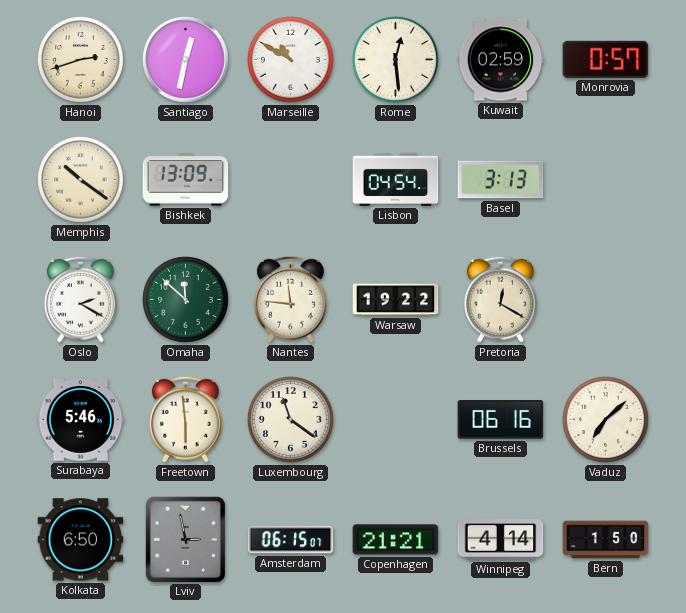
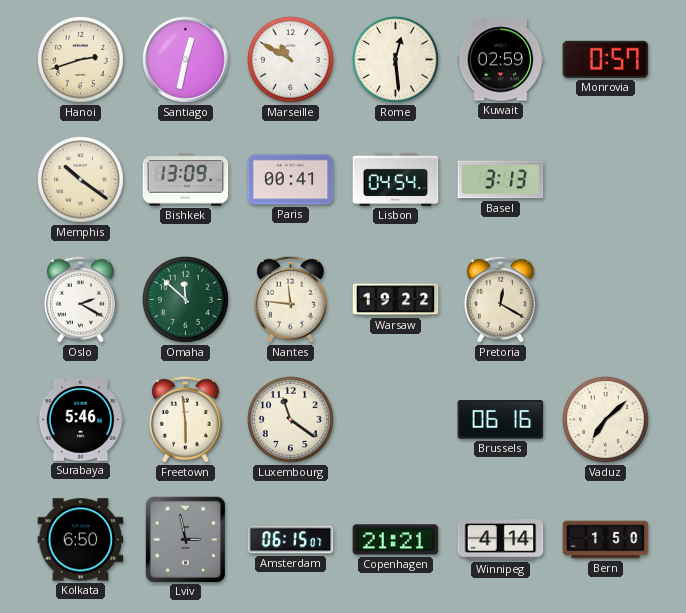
Paris: none -> 00:41 (291, 180)
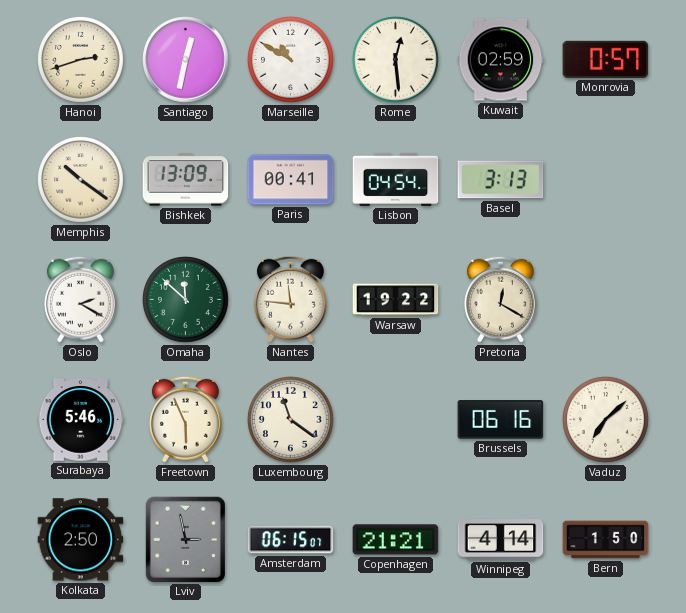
Freetown: 5:59 -> 5:56 (185, 419)
Kolkata: 6:50 -> 2:50 (81, 540)
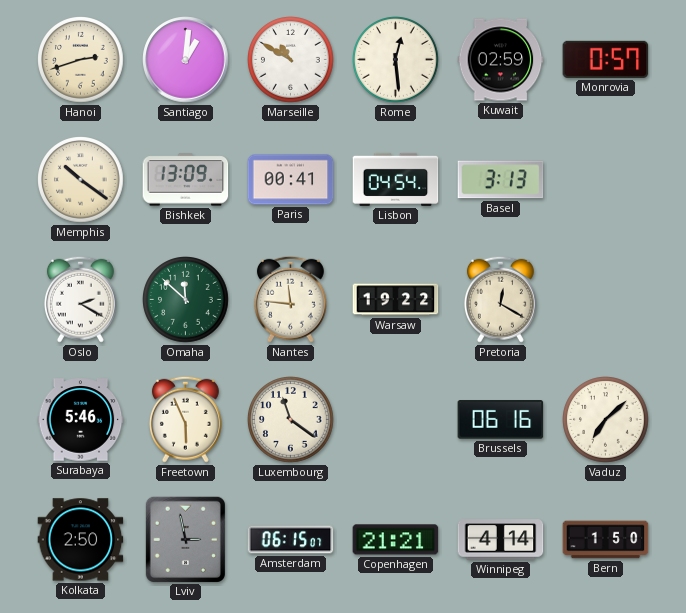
Santiago: 12:32 -> 1:01 (186, 60)
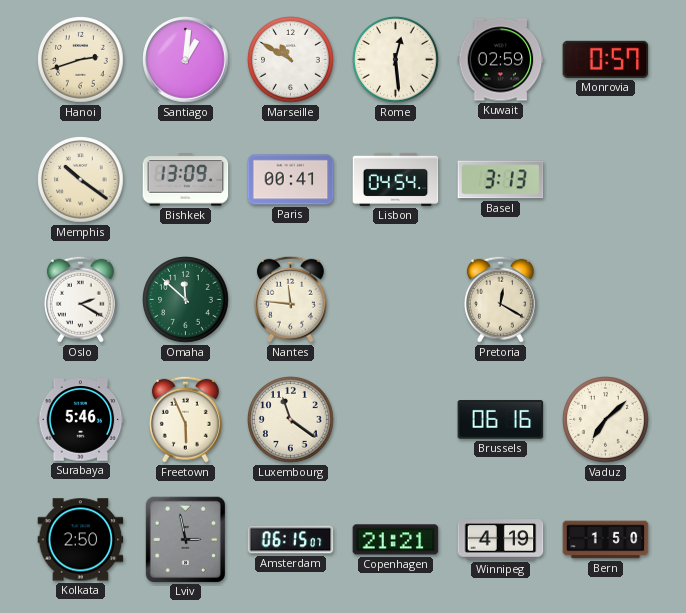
Warsaw: 19:22 -> none (396, 300)
Winnipeg: 4:14 -> 4:19 (501, 540)
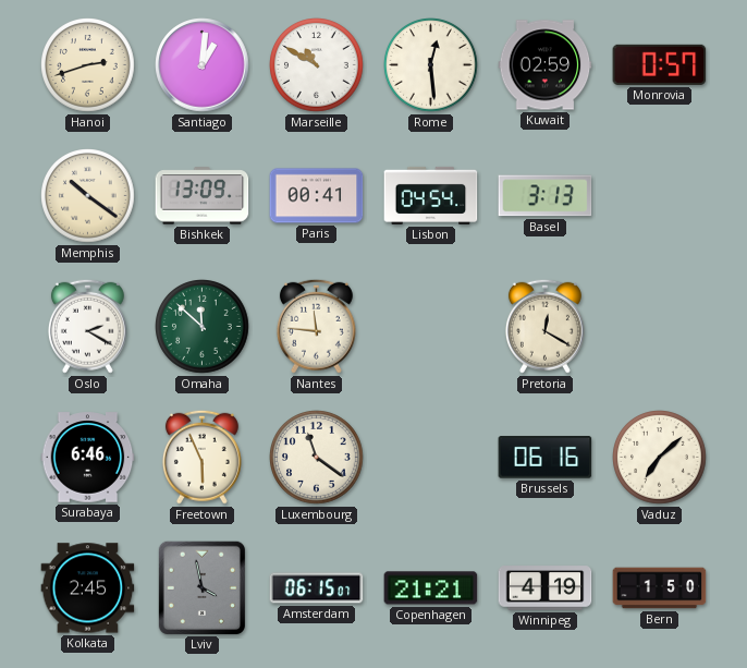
Surabaya: 5:46 -> 6:46 (88, 458)
Kolkata: 2:50 -> 2:45 (88, 588)
Lviv: 2:58 -> 3:58 (201, 587)
